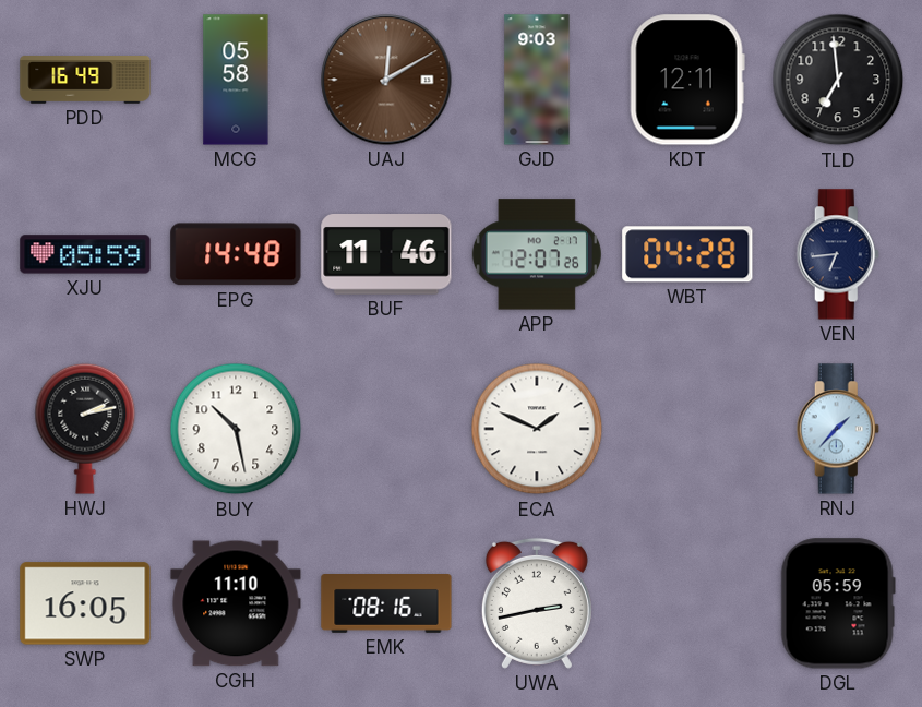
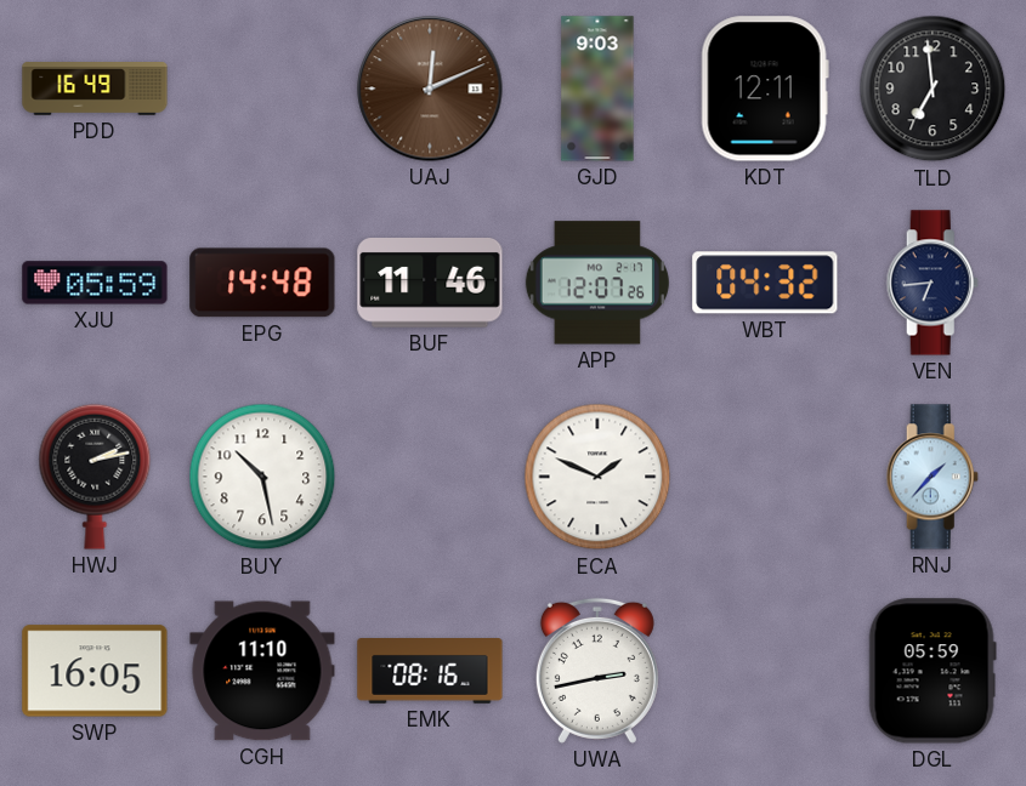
MCG: 05:58 -> none (236, 80)
UAJ: 12:10 -> 12:11 (430, 89)
WBT: 04:28 -> 04:32 (765, 283)
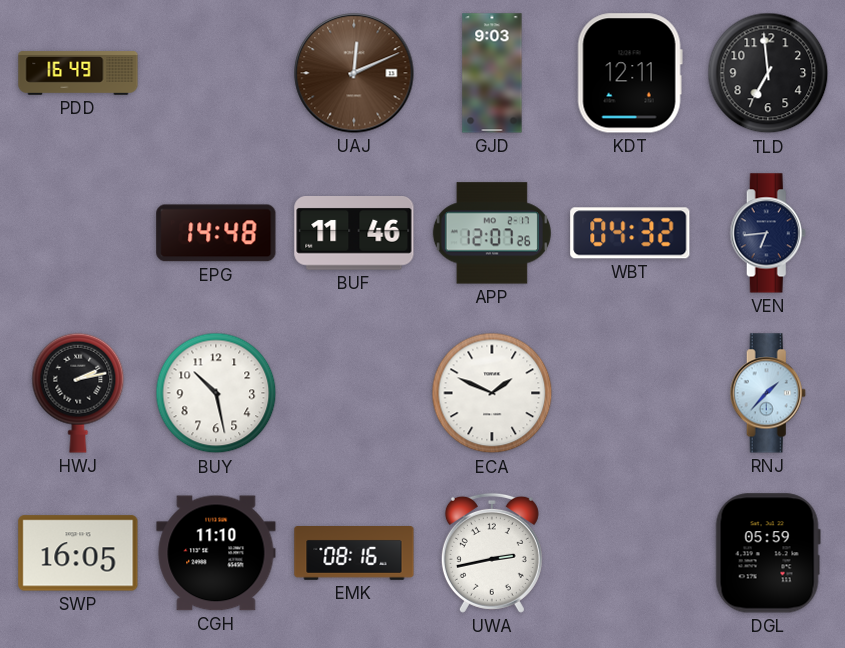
XJU: 05:59 -> none (95, 283)
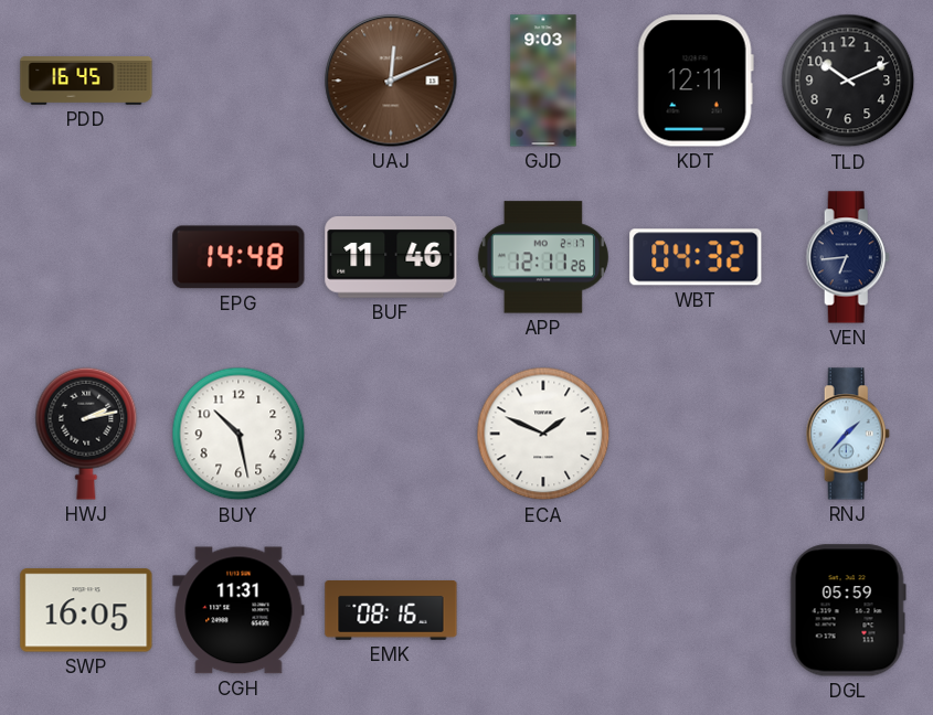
PDD: 16:49 -> 16:45 (86, 81)
TLD: 6:59 -> 10:11 (848, 81)
APP: 12:07 -> 12:11 (543, 257)
CGH: 11:10 -> 11:31 (238, 610)
UWA: 2:43 -> none (492, 553)
